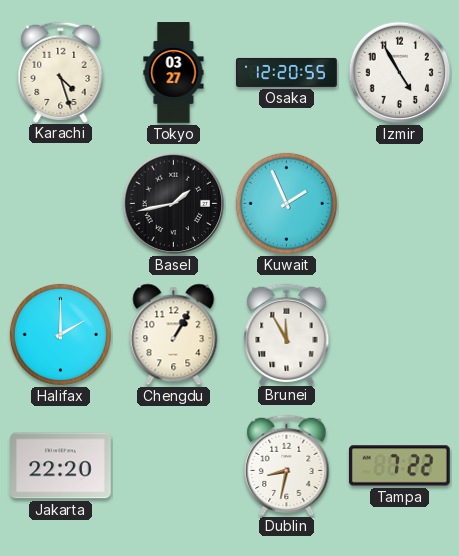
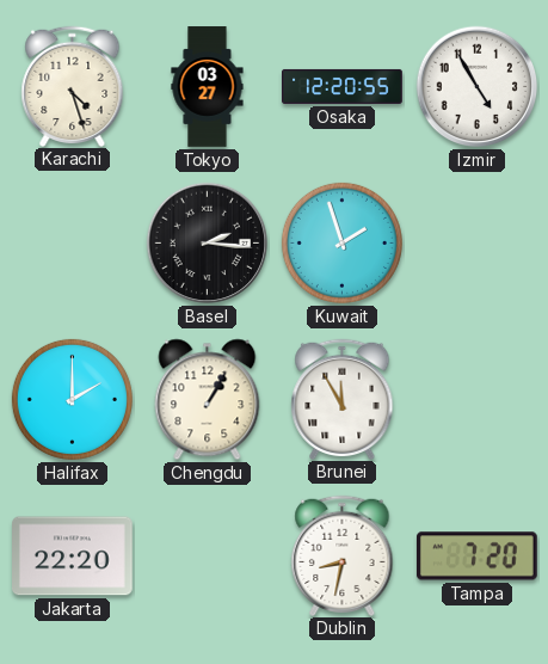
Basel: 1:43 -> 2:16 (208, 244)
Kuwait: 1:56 -> 1:57 (341, 242)
Tampa: 7:22 -> 7:20 (476, 557)
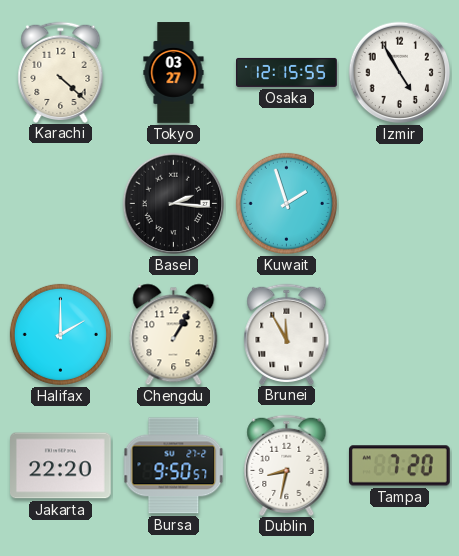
Karachi: 4:27 -> 4:22 (61, 72)
Osaka: 12:20 -> 12:15 (287, 72)
Bursa: none -> 9:50 (174, 466)
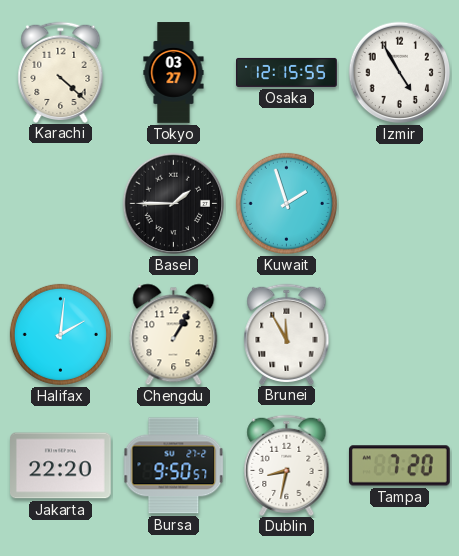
Basel: 2:16 -> 1:45 (174, 204)
Halifax: 2:00 -> 2:01 (60, 334)
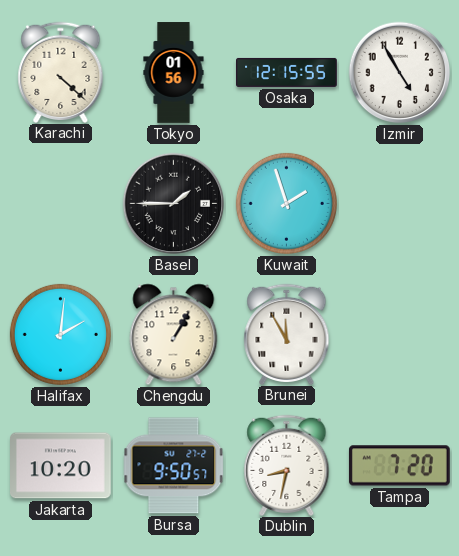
Tokyo: 03:27 -> 01:56 (174, 73)
Jakarta: 22:20 -> 10:20 (61, 466)
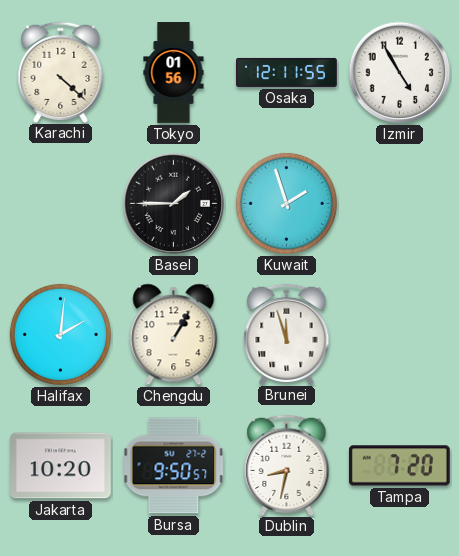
Osaka: 12:15 -> 12:11 (287, 72)
Brunei: 11:55 -> 11:57 (287, 334)
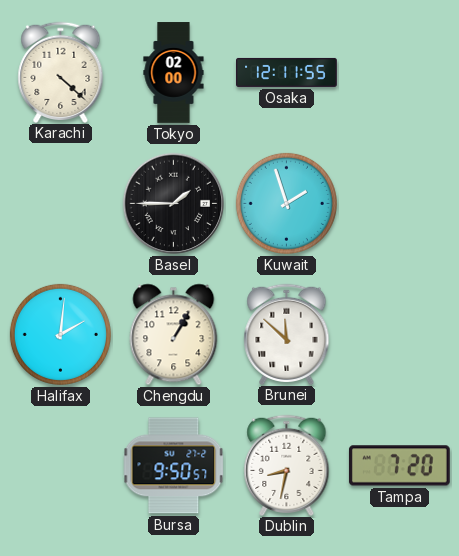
Tokyo: 01:56 -> 02:00 (174, 73)
Izmir: 4:55 -> none (400, 73)
Brunei: 11:57 -> 11:52 (287, 334)
Jakarta: 10:20 -> none (61, 466)
